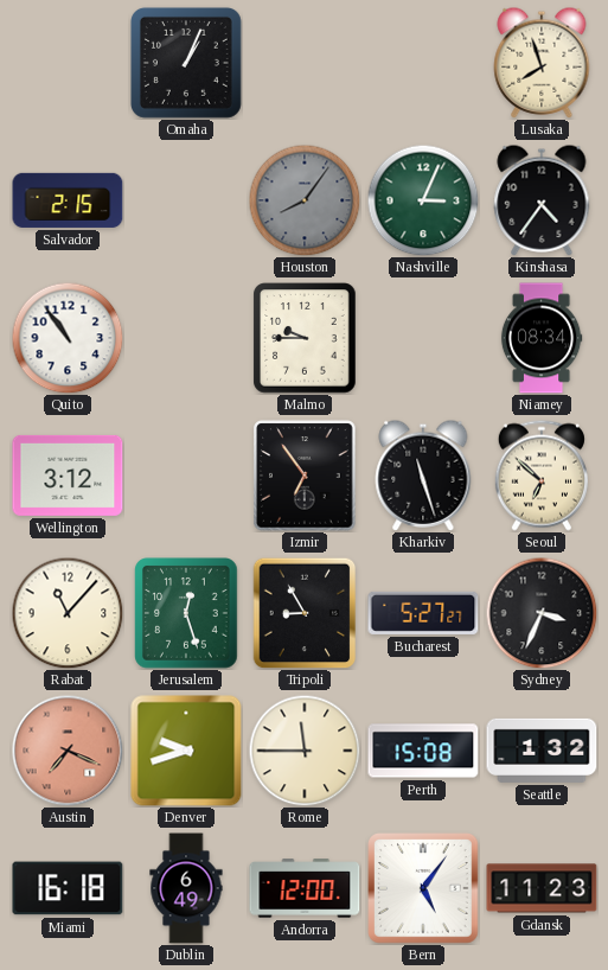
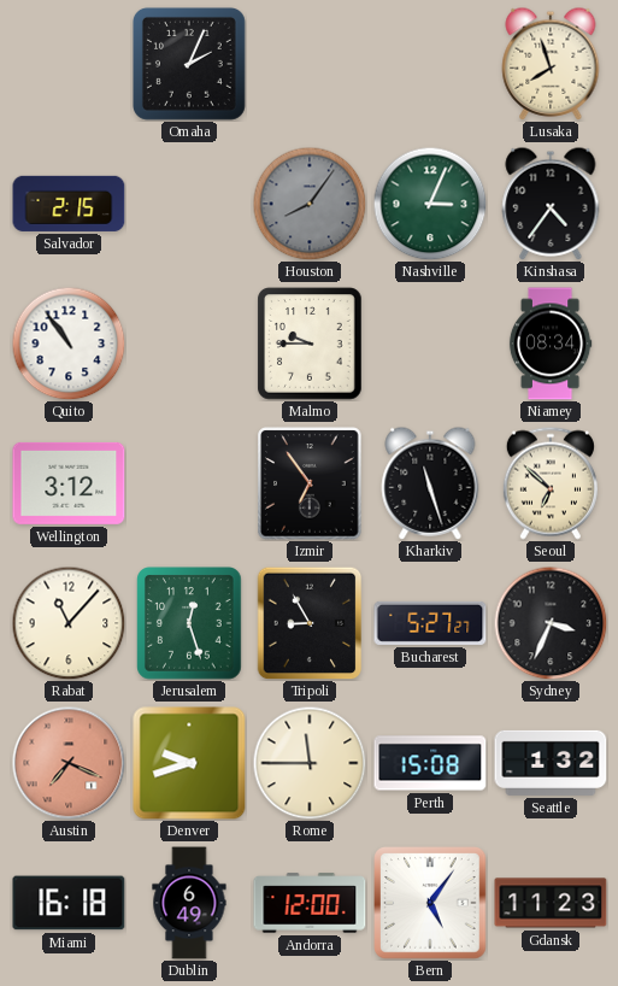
Omaha: 1:04 -> 2:04 (189, 64)
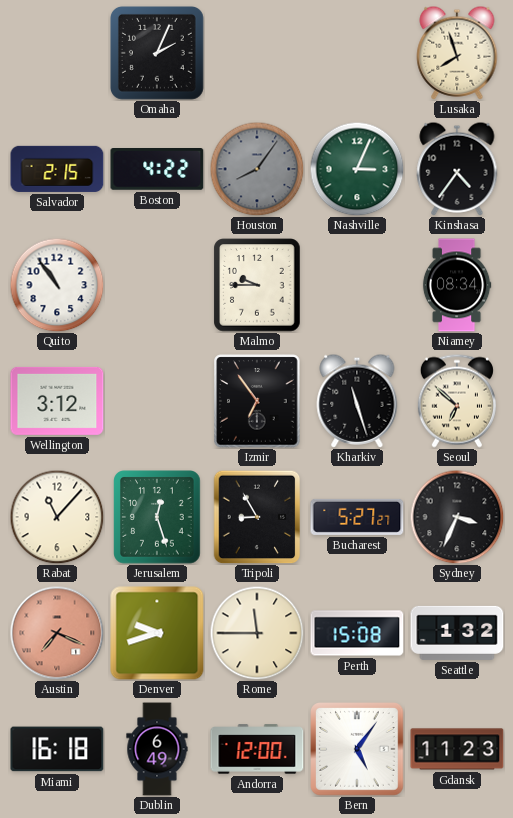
Boston: none -> 4:22 (157, 169)
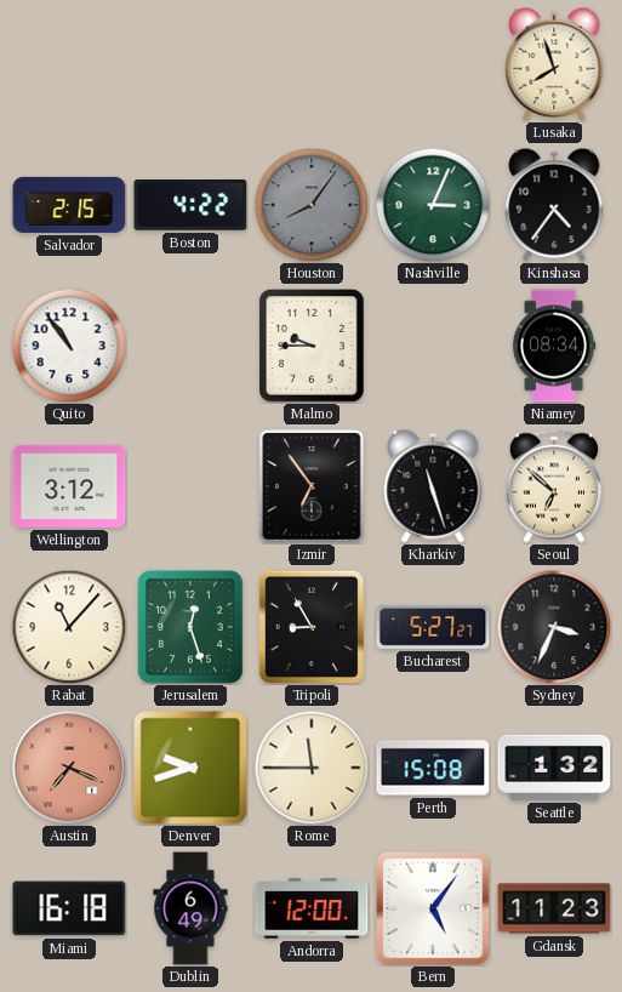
Omaha: 2:04 -> none (157, 53)
